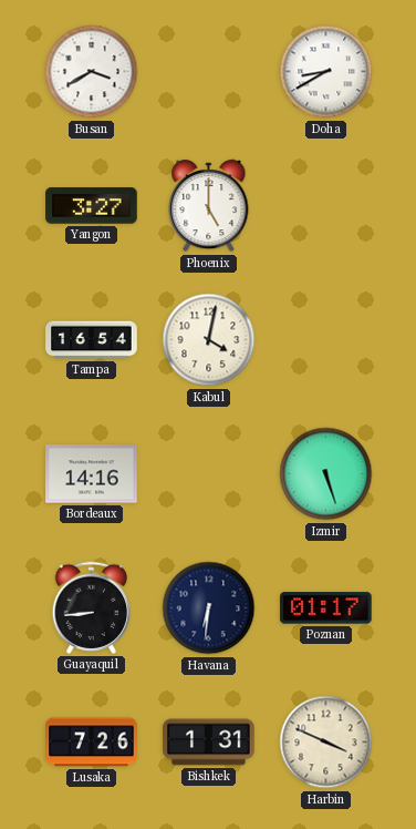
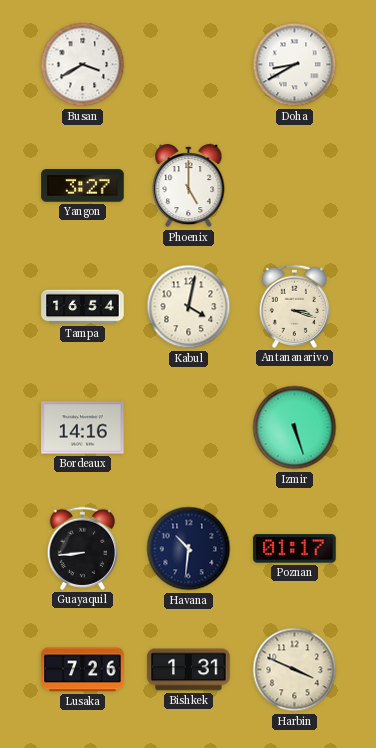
Antananarivo: none -> 3:18 (294, 306)
Havana: 6:31 -> 10:31 (189, 549)
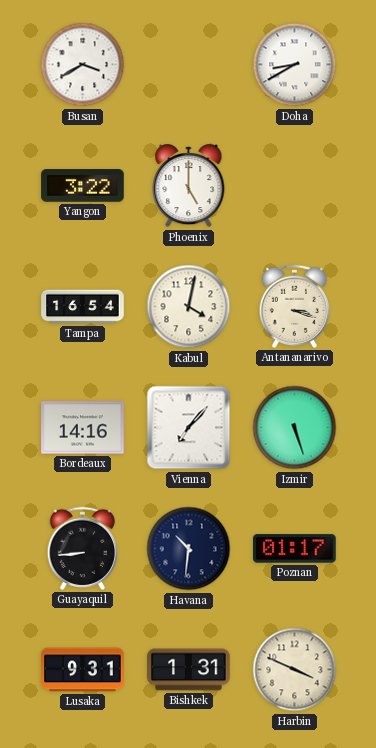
Yangon: 3:27 -> 3:22 (83, 186)
Vienna: none -> 7:07 (189, 428)
Lusaka: 7:26 -> 9:31 (83, 670)
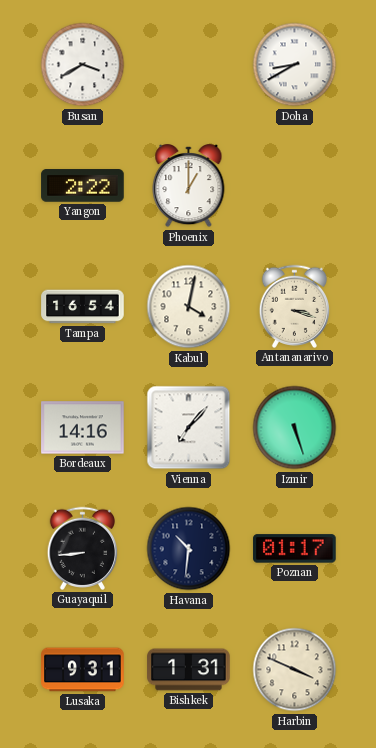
Yangon: 3:22 -> 2:22 (83, 186)
Phoenix: 5:00 -> 1:00 (189, 186)
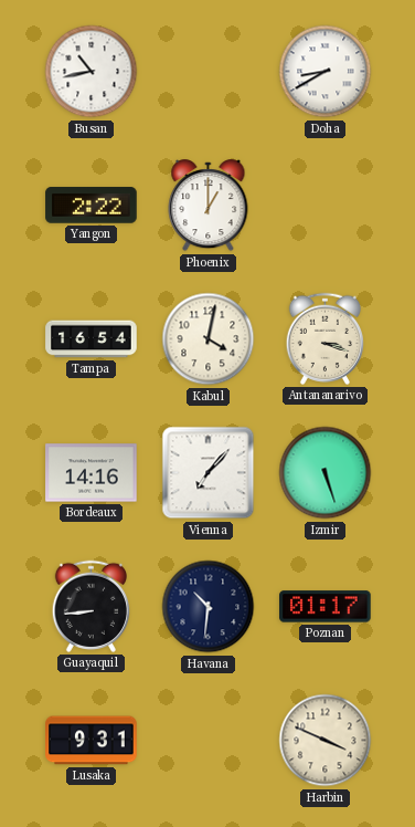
Busan: 3:40 -> 10:43 (92, 72)
Bishkek: 1:31 -> none (189, 670)
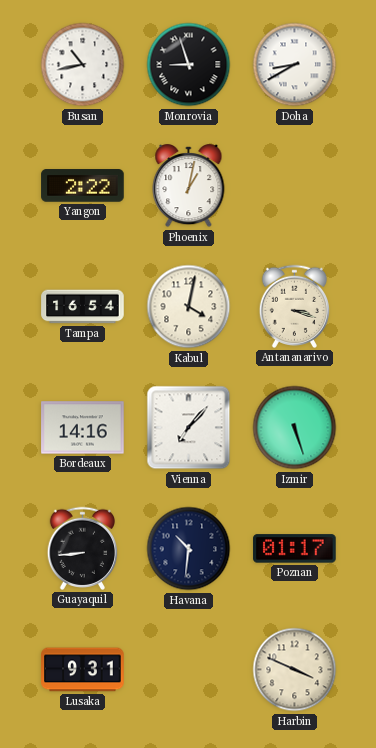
Monrovia: none -> 8:57 (189, 65)
Phoenix: 1:00 -> 1:02 (189, 186)
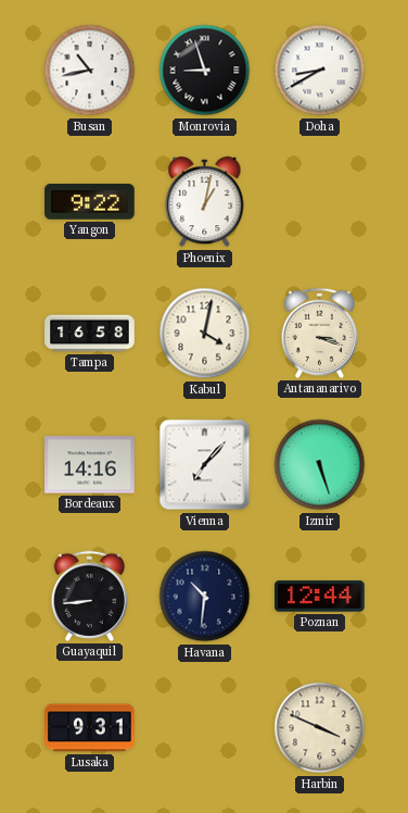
Yangon: 2:22 -> 9:22 (90, 202)
Tampa: 16:54 -> 16:58 (90, 334)
Poznan: 01:17 -> 12:44 (320, 597)
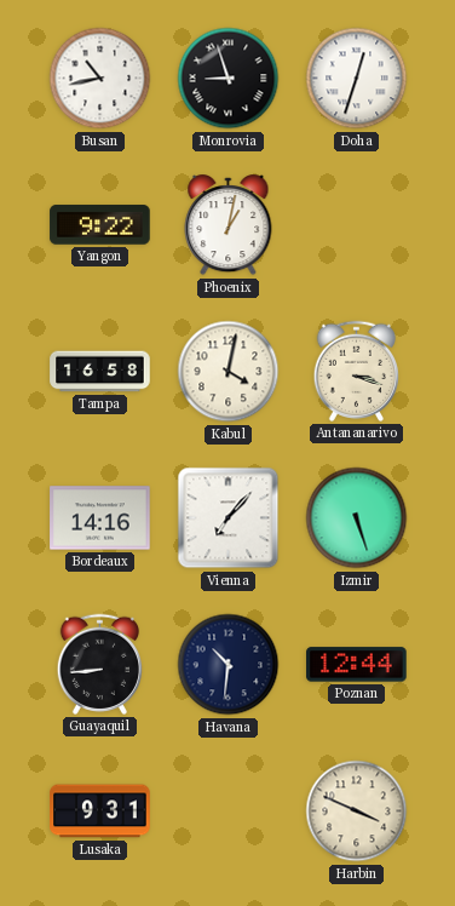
Doha: 8:40 -> 12:33 (357, 79)
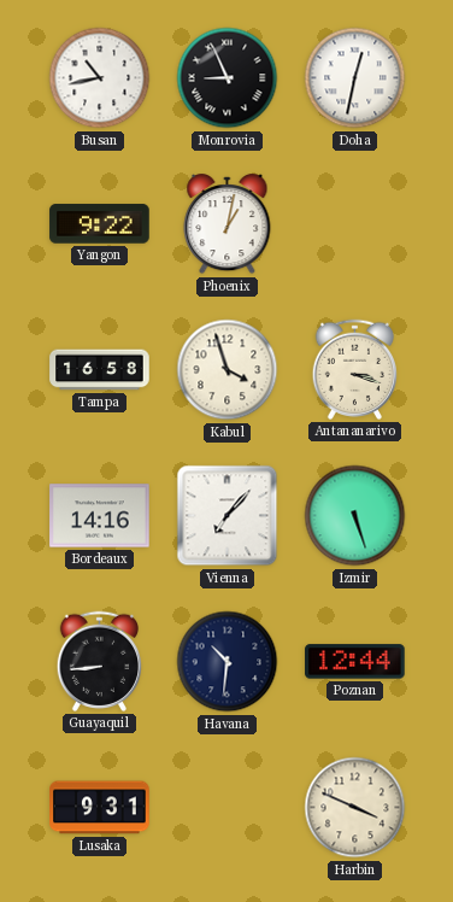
Monrovia: 8:57 -> 8:56 (228, 78)
Doha: 12:33 -> 12:32 (355, 78)
Kabul: 4:02 -> 3:57 (228, 370)
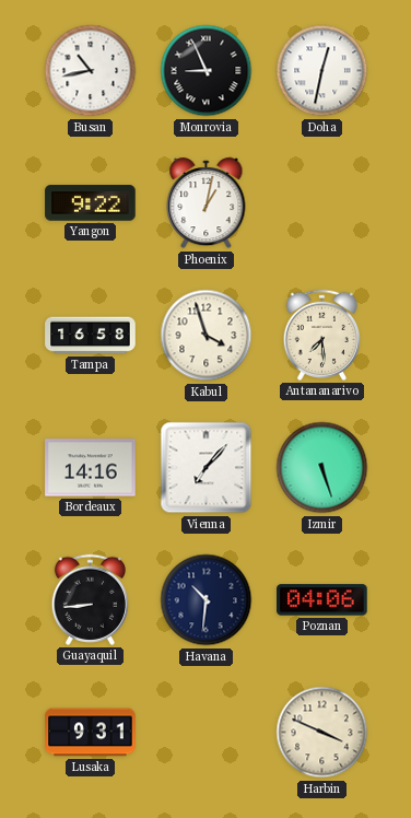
Antananarivo: 3:18 -> 7:29 (321, 335)
Poznan: 12:44 -> 04:06 (322, 600)
